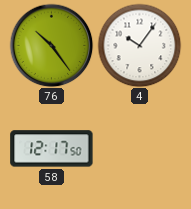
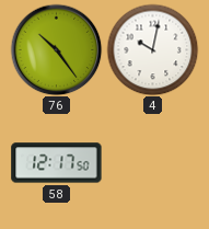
4: 10:06 -> 10:02 (152, 49)
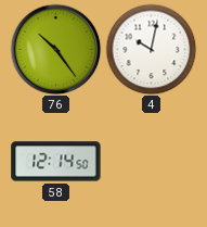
58: 12:17 -> 12:14 (56, 162)
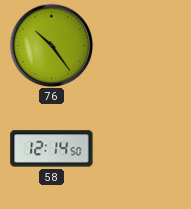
4: 10:02 -> none (151, 49)
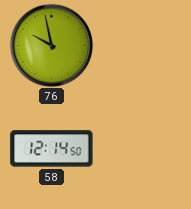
76: 10:24 -> 9:58 (51, 45)
